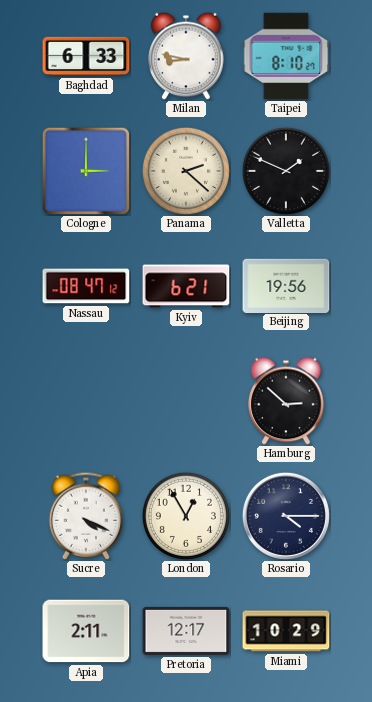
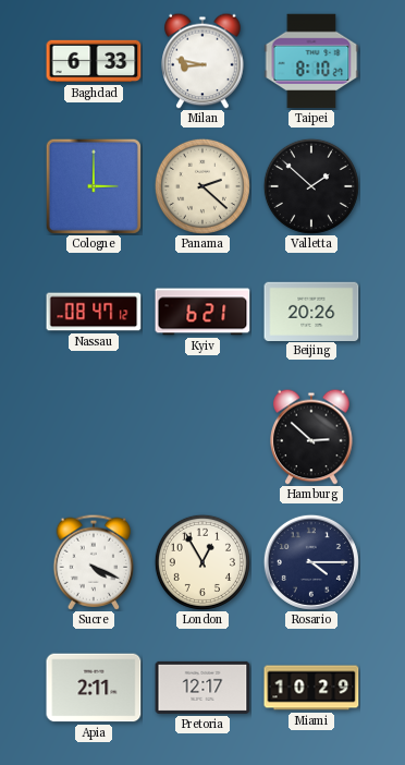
Valletta: 1:49 -> 1:52 (311, 186)
Beijing: 19:56 -> 20:26 (311, 311)
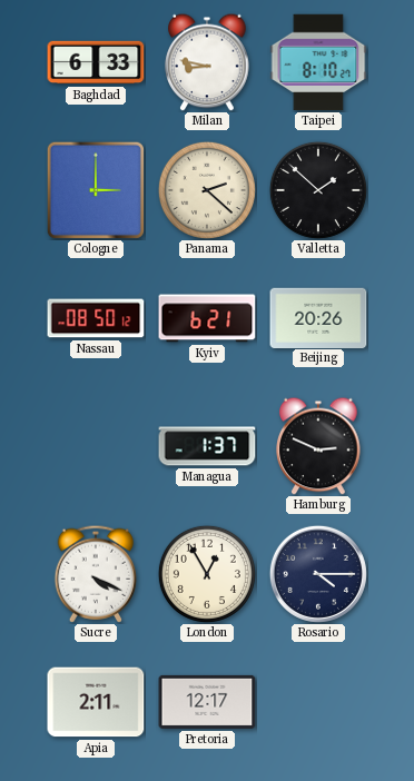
Nassau: 08:47 -> 08:50 (96, 318)
Managua: none -> 1:37 (207, 446)
Hamburg: 2:52 -> 2:49 (318, 446)
Miami: 10:29 -> none (311, 688)
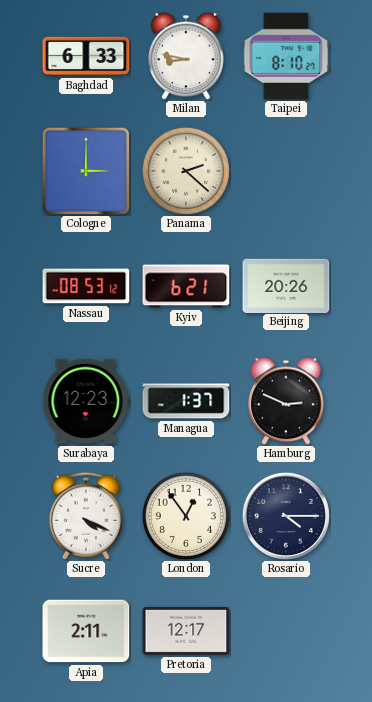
Valletta: 1:52 -> none (318, 190)
Nassau: 08:50 -> 08:53 (86, 286)
Surabaya: none -> 12:23 (86, 401)
London: 12:55 -> 12:54 (186, 516)
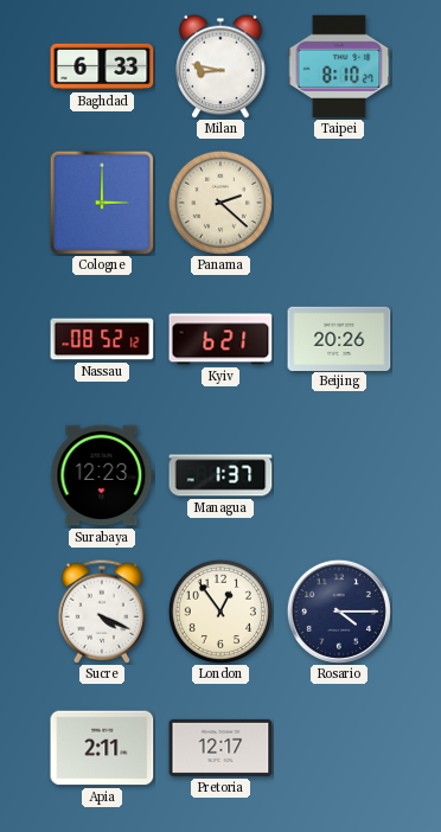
Nassau: 08:53 -> 08:52 (102, 339)
Hamburg: 2:49 -> none (286, 401)
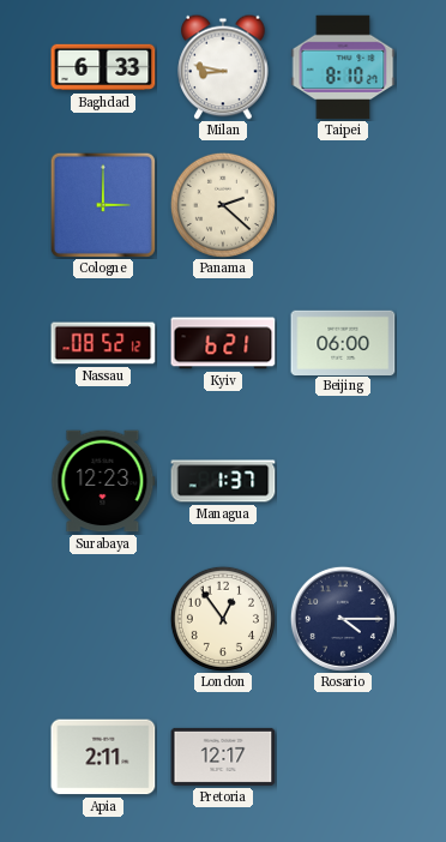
Beijing: 20:26 -> 06:00 (343, 342)
Sucre: 4:19 -> none (102, 612)
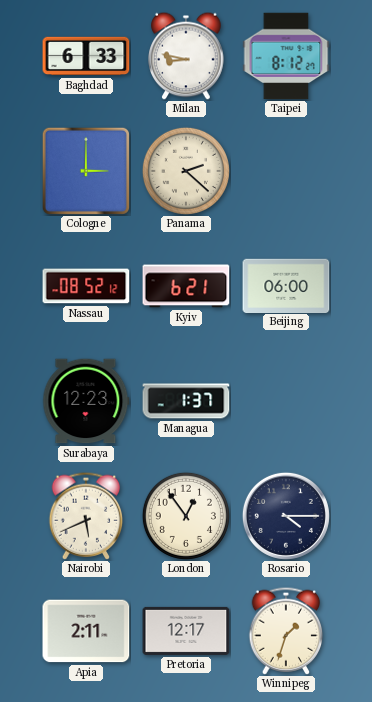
Taipei: 8:10 -> 8:12 (286, 56)
Nairobi: none -> 5:41 (86, 516)
Winnipeg: none -> 1:33 (286, 631)
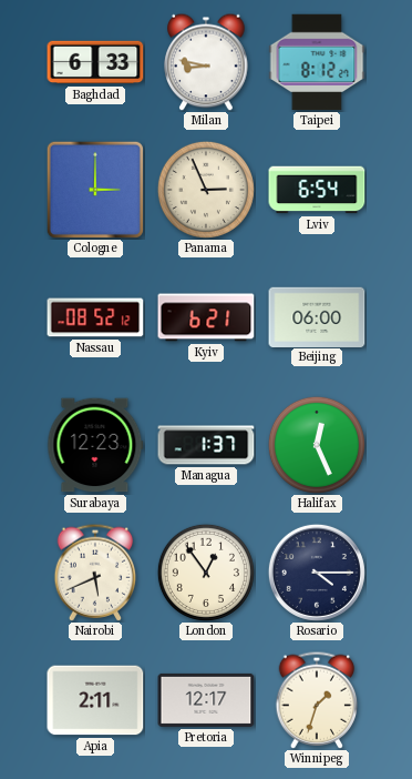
Panama: 2:22 -> 2:56 (206, 190)
Lviv: none -> 6:54 (317, 190)
Halifax: none -> 12:26 (317, 445)
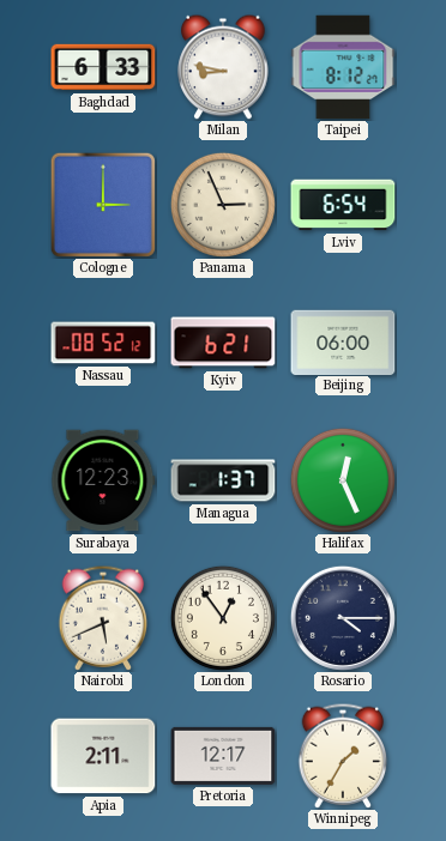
Winnipeg: 1:33 -> 1:35 (343, 756)
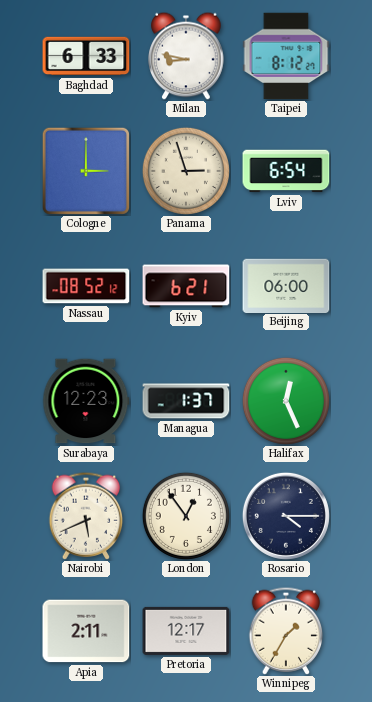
Panama: 2:56 -> 2:57 (186, 171)
